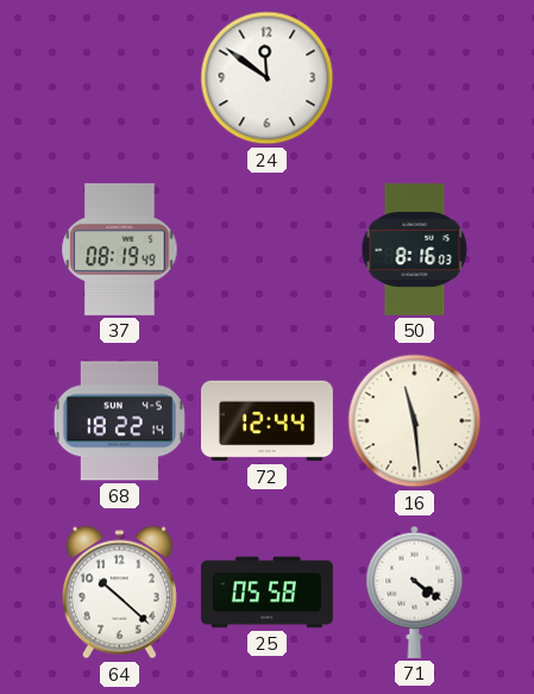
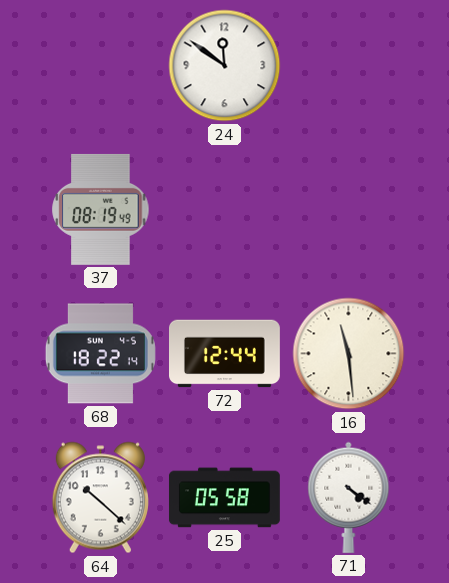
50: 8:16 -> none (415, 249)
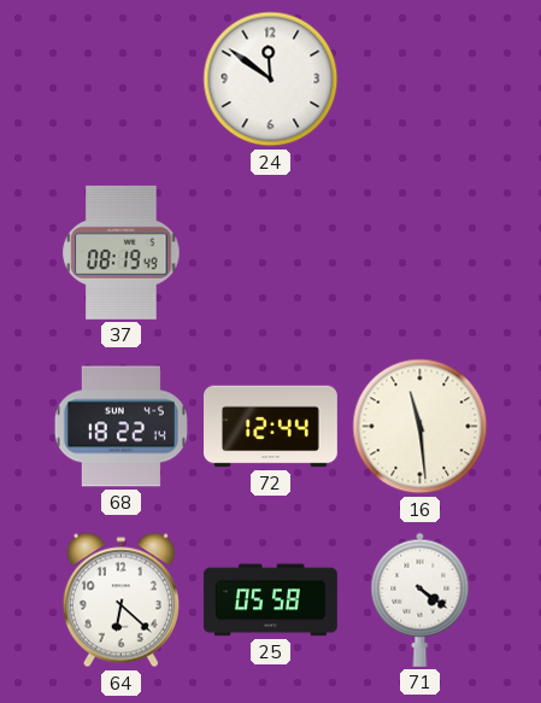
64: 10:22 -> 6:22 (120, 601)
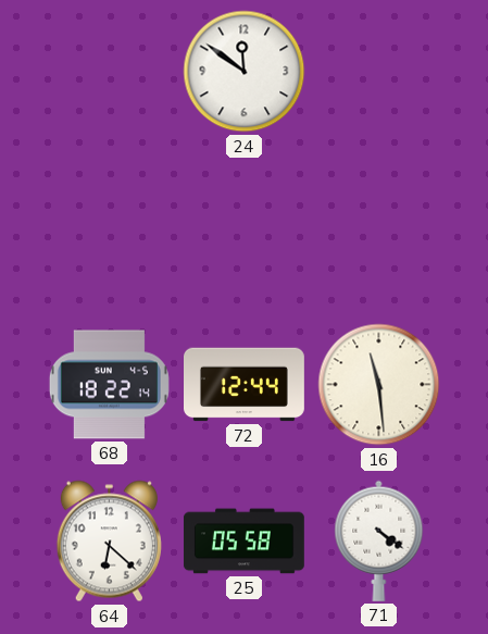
37: 08:19 -> none (122, 252)
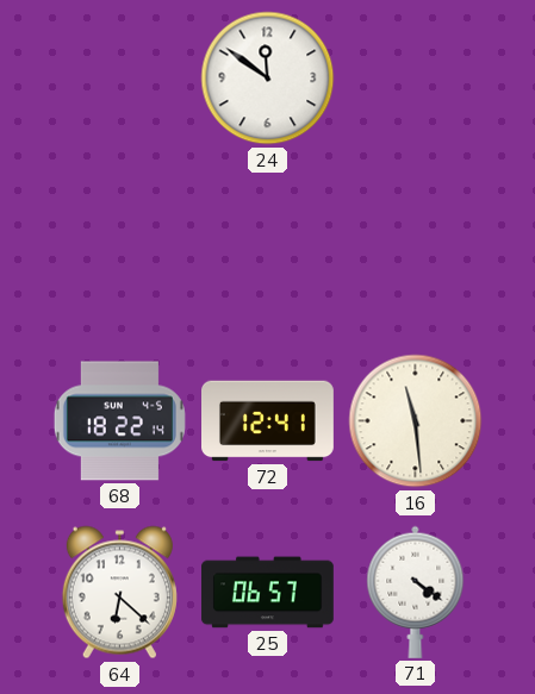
72: 12:44 -> 12:41 (268, 421)
25: 05:58 -> 06:57 (268, 593)
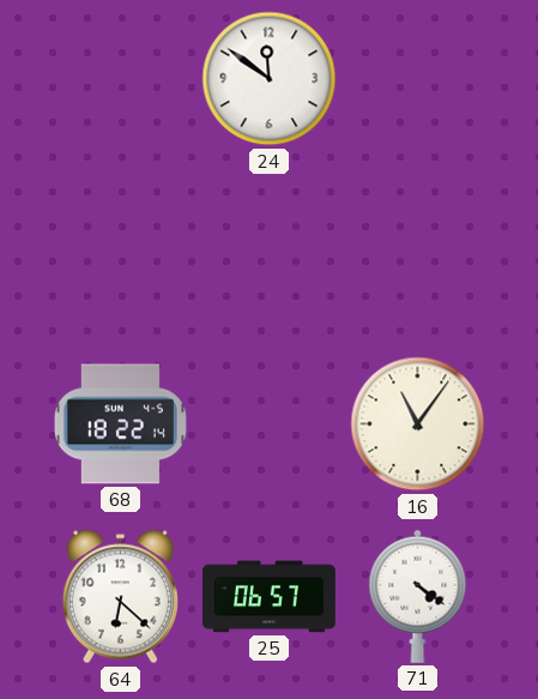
72: 12:41 -> none (268, 421)
16: 11:29 -> 11:06 (418, 424)
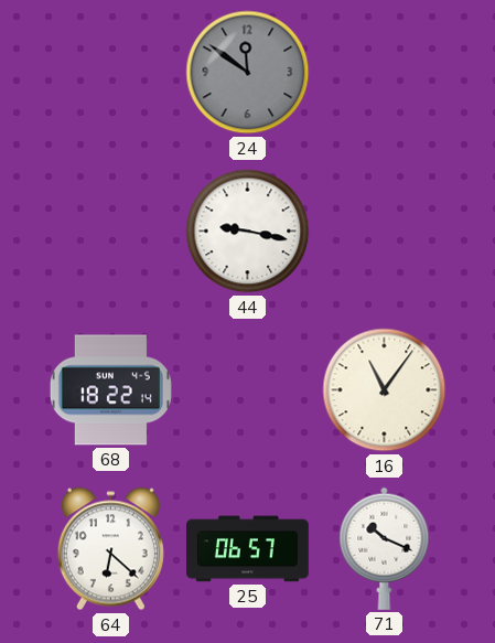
24 dial: white -> grey (248, 73)
44: none -> 9:17 (248, 232)
71: 4:21 -> 10:19 (385, 548)
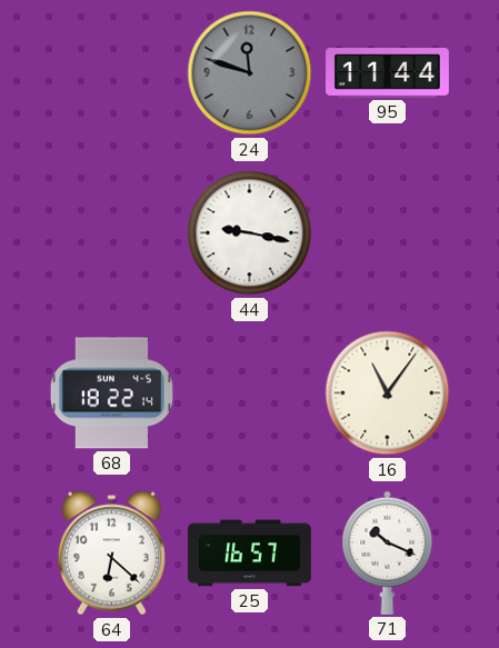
24: 11:51 -> 11:48 (250, 73)
95: none -> 11:44 (388, 73)
25: 06:57 -> 16:57 (250, 554)
